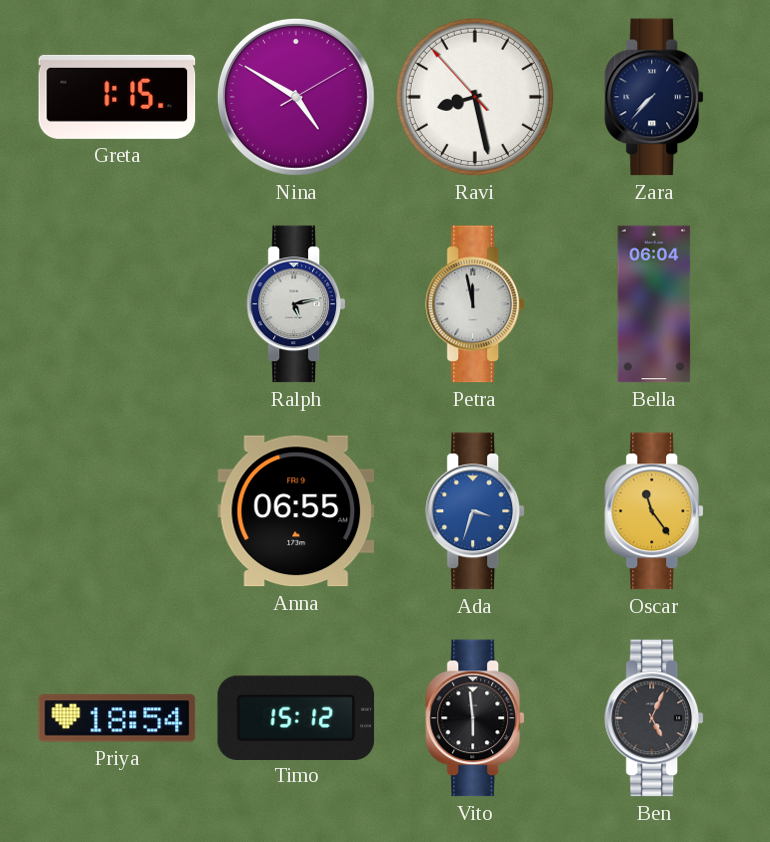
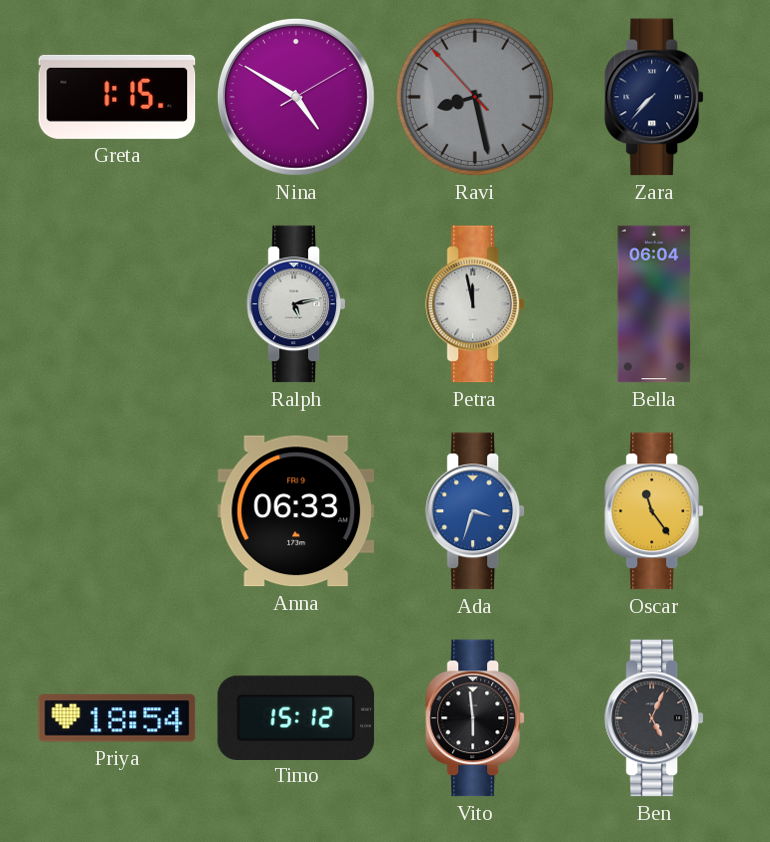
Ravi dial: white -> grey (475, 97)
Anna: 06:55 -> 06:33 (296, 511)
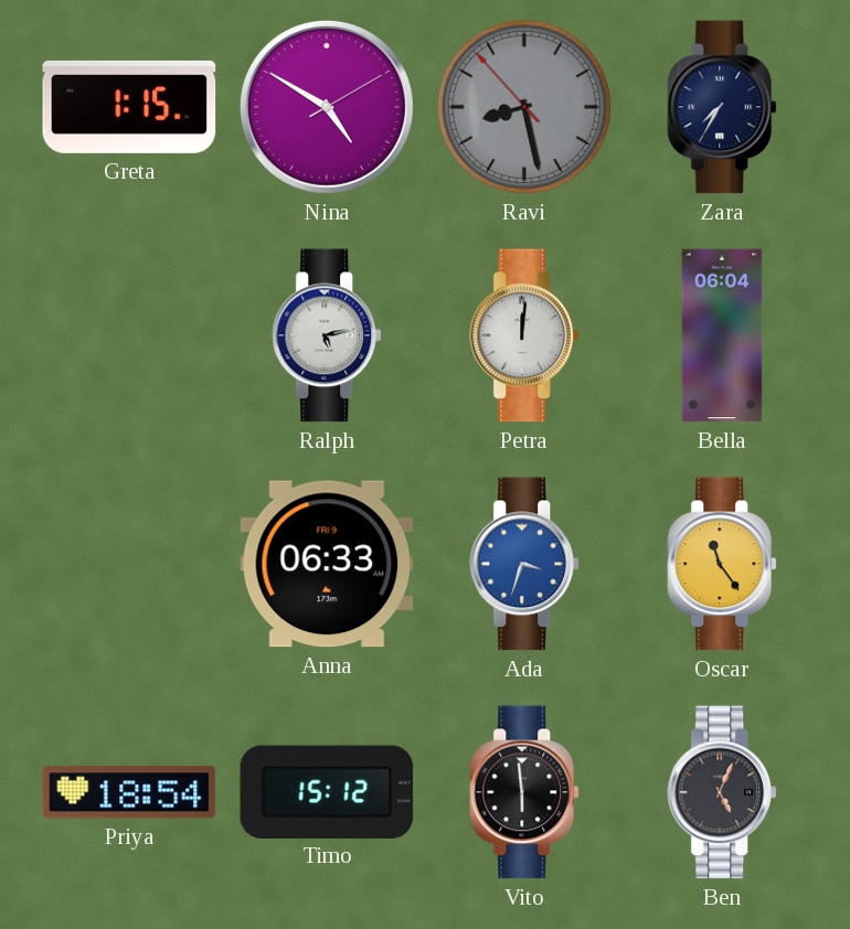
Zara: 7:37 -> 7:35 (723, 107)
Petra: 11:58 -> 12:01 (525, 335)
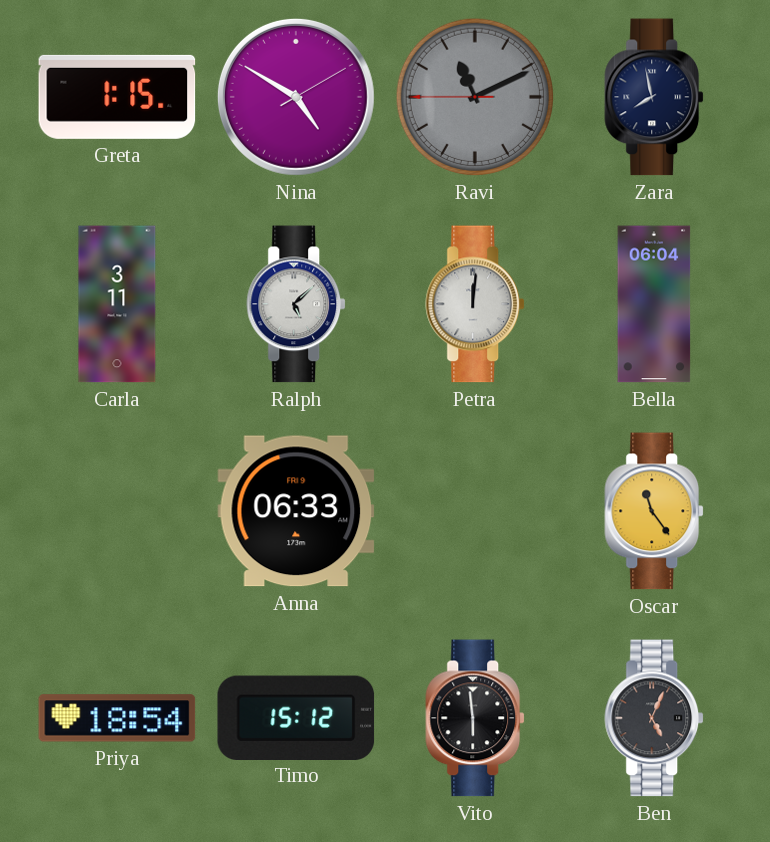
Ravi: 8:27 -> 11:10 (475, 97)
Zara: 7:35 -> 7:58 (655, 97)
Carla: none -> 3:11 (117, 304)
Ralph: 5:13 -> 5:08 (297, 304)
Ada: 3:33 -> none (525, 564)
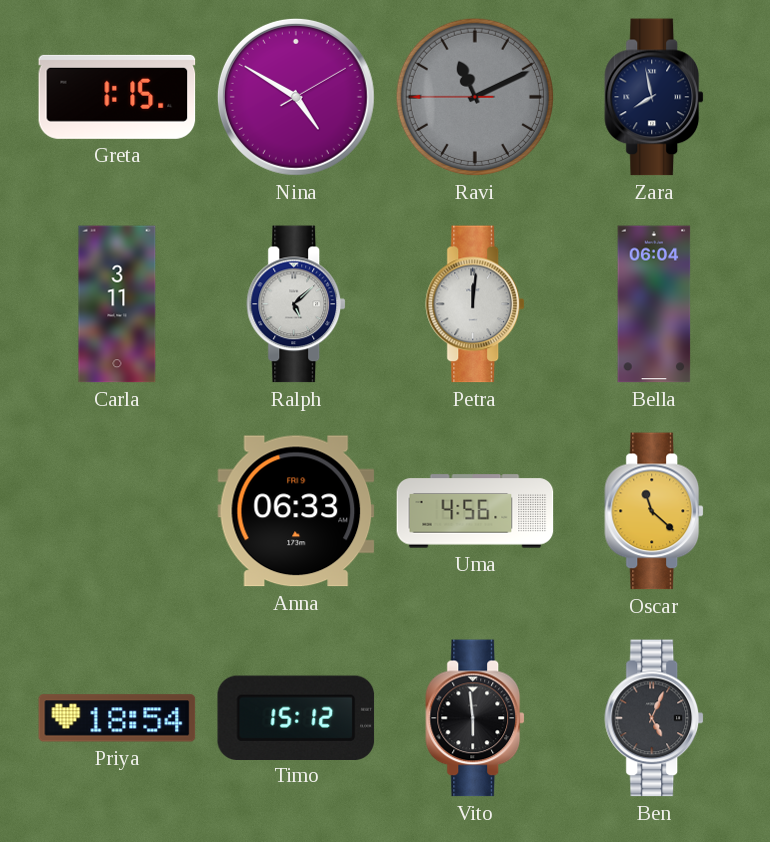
Uma: none -> 4:56 (475, 511)
Oscar: 11:24 -> 11:22 (655, 511)
